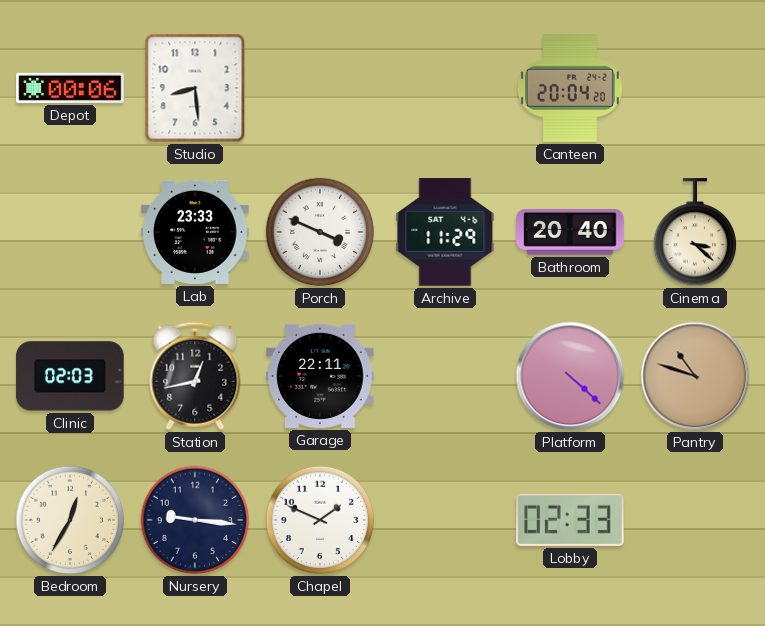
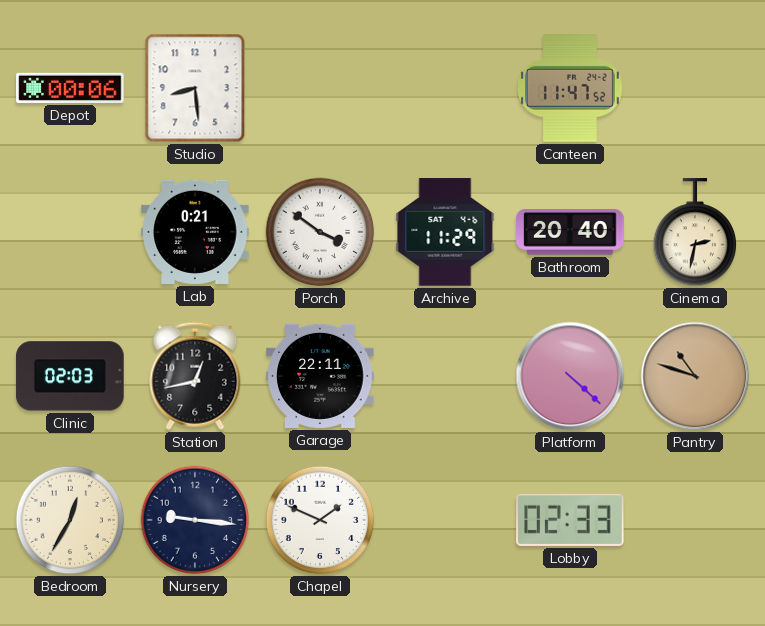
Canteen: 20:04 -> 11:47 (570, 88)
Lab: 23:33 -> 0:21 (195, 232)
Porch: 3:49 -> 3:51 (320, 232)
Cinema: 3:22 -> 2:32 (695, 233)
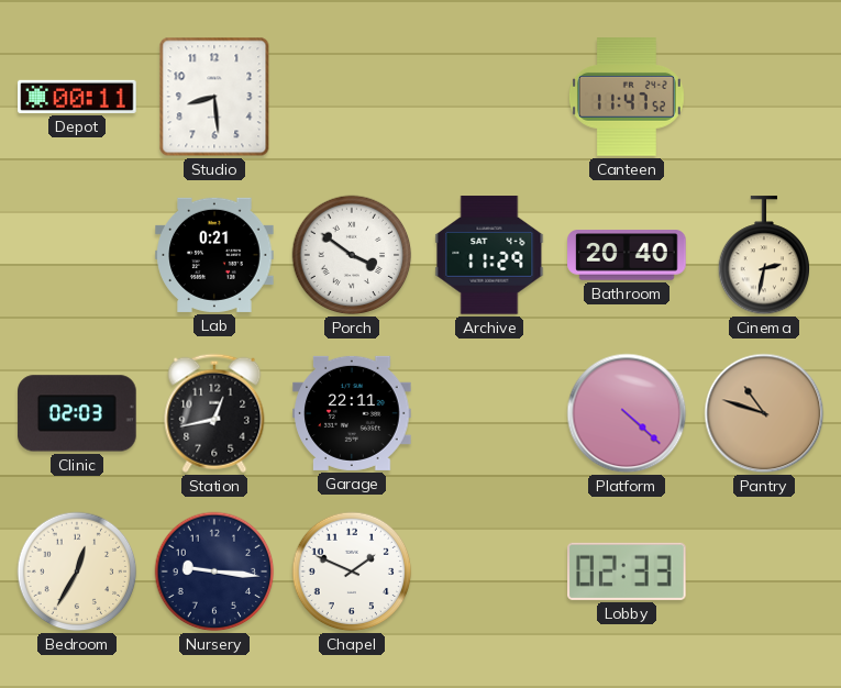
Depot: 00:06 -> 00:11 (77, 97)
